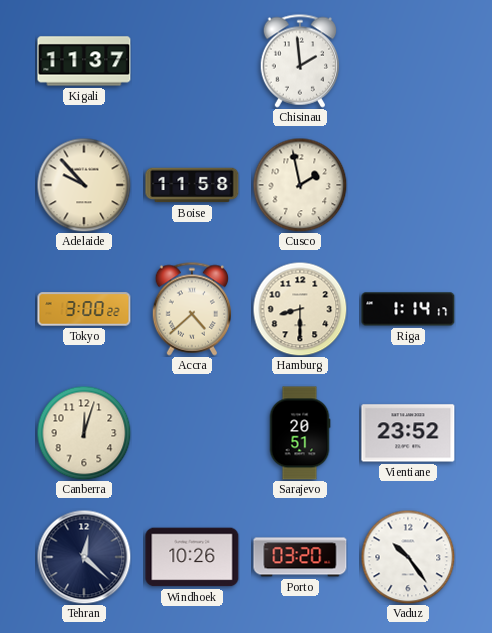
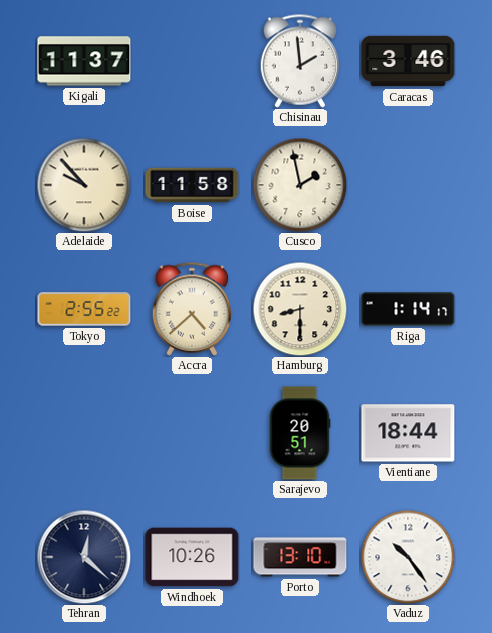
Caracas: none -> 3:46 (408, 61)
Tokyo: 3:00 -> 2:55 (84, 309)
Canberra: 12:03 -> none (84, 433)
Vientiane: 23:52 -> 18:44 (408, 433)
Porto: 03:20 -> 13:10 (300, 557)
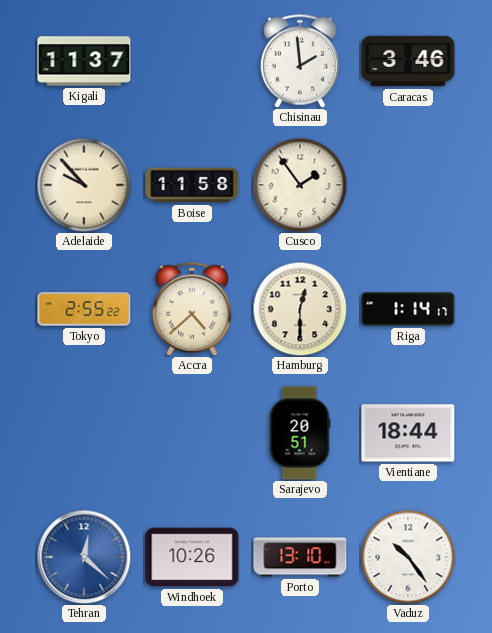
Cusco: 1:58 -> 1:54 (300, 185)
Hamburg: 8:30 -> 12:30 (300, 309)
Tehran dial: navy -> blue (84, 557)
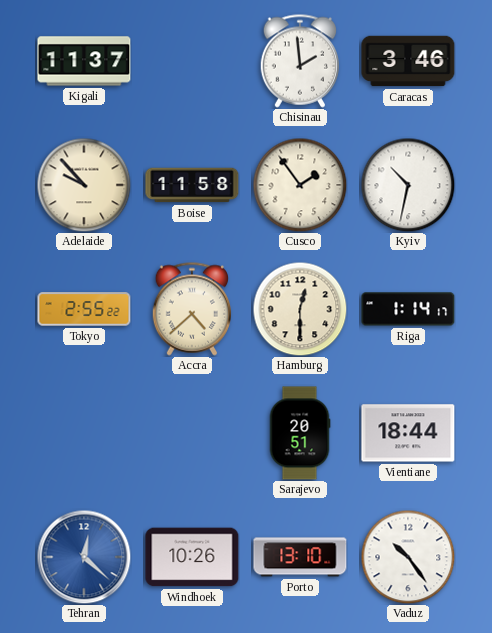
Kyiv: none -> 10:32 (408, 185)
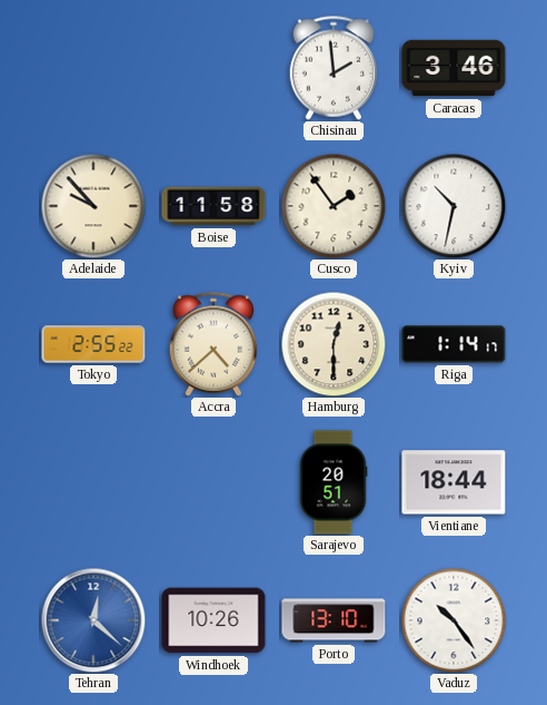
Kigali: 11:37 -> none (84, 61)
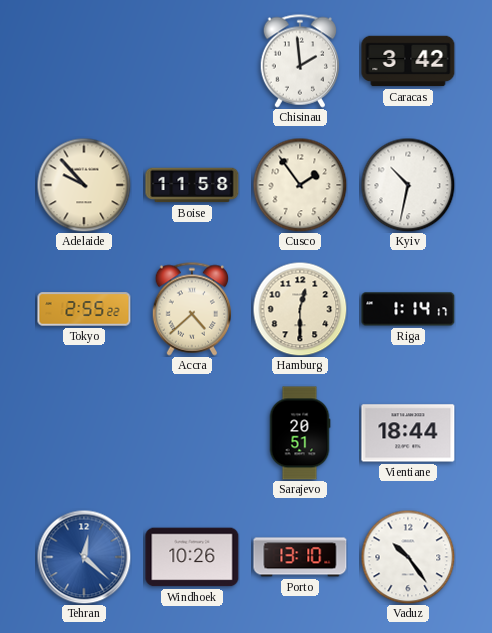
Caracas: 3:46 -> 3:42 (408, 61)
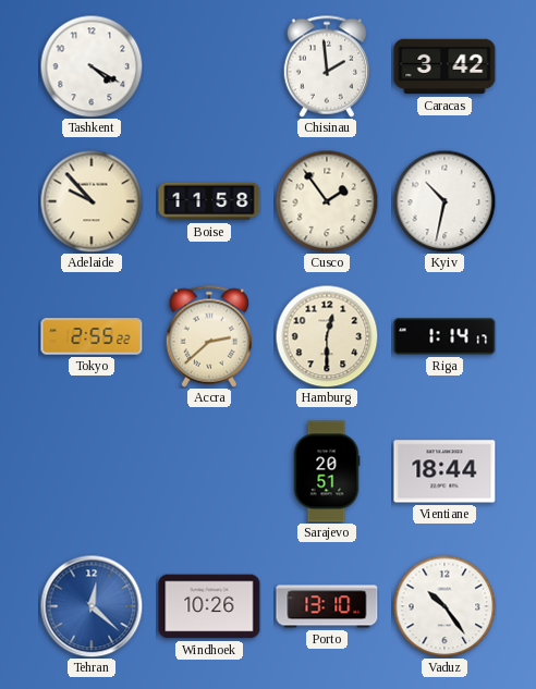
Tashkent: none -> 4:20 (92, 66)
Accra: 4:38 -> 2:38 (208, 336)
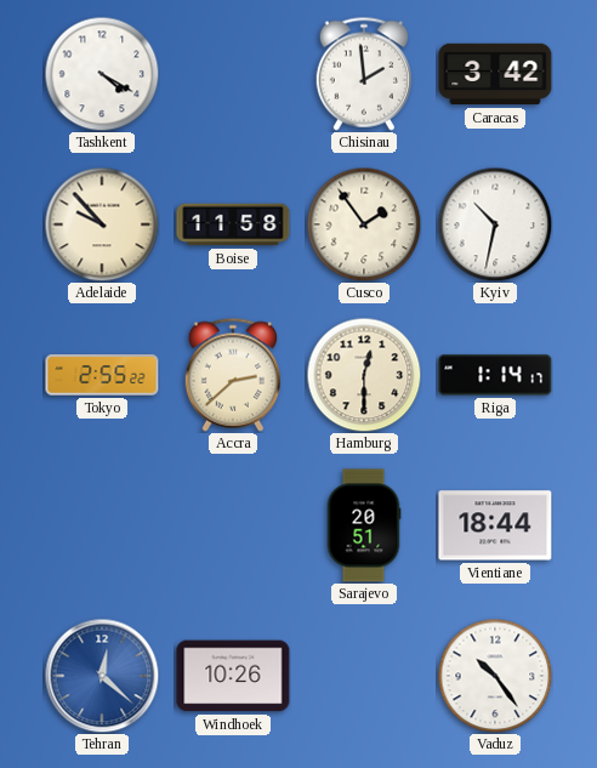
Porto: 13:10 -> none (327, 606)
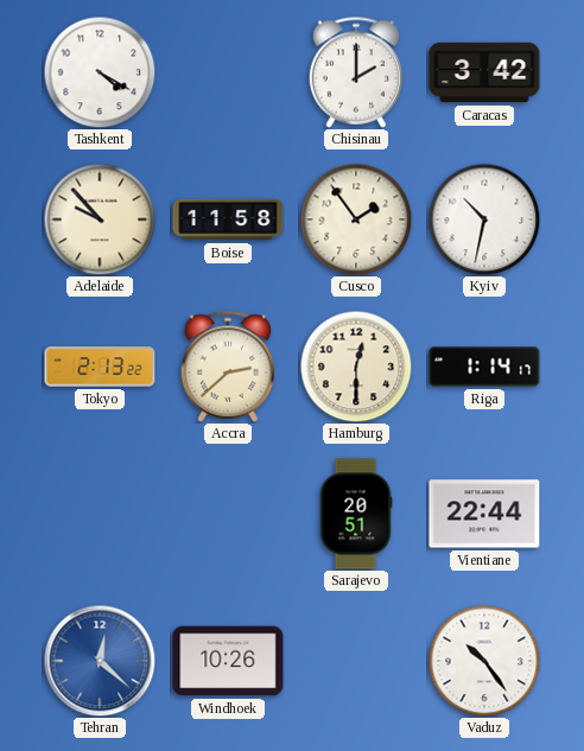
Chisinau: 1:59 -> 2:00 (355, 72)
Tokyo: 2:55 -> 2:13 (100, 367)
Vientiane: 18:44 -> 22:44 (484, 514)
